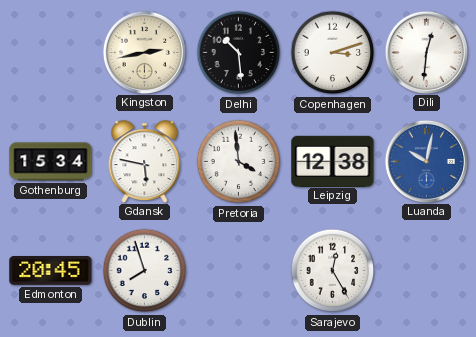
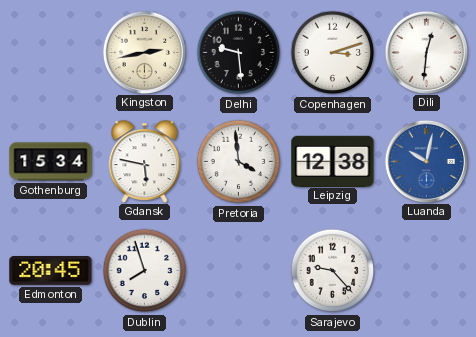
Delhi: 10:29 -> 9:29 (239, 53)
Sarajevo: 12:25 -> 9:23 (333, 271)
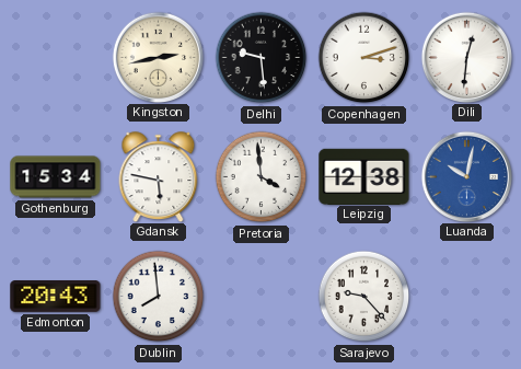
Edmonton: 20:45 -> 20:43 (56, 297)
Dublin: 7:57 -> 7:59 (159, 297)
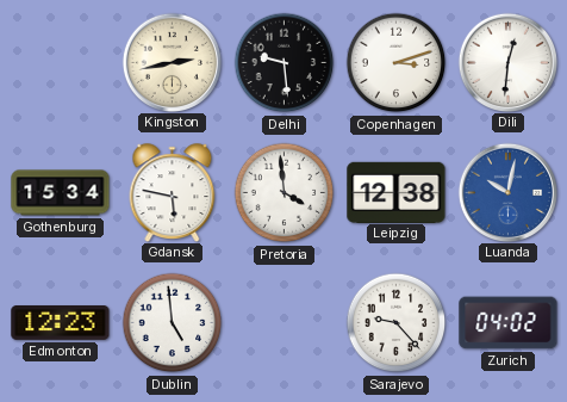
Edmonton: 20:43 -> 12:23 (61, 323)
Dublin: 7:59 -> 4:59 (173, 323)
Zurich: none -> 04:02 (509, 323)
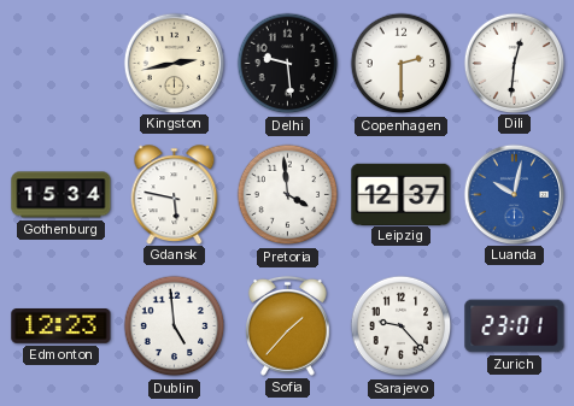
Copenhagen: 3:12 -> 2:30 (402, 64)
Leipzig: 12:38 -> 12:37 (402, 194)
Sofia: none -> 1:37 (288, 325)
Zurich: 04:02 -> 23:01 (515, 326)
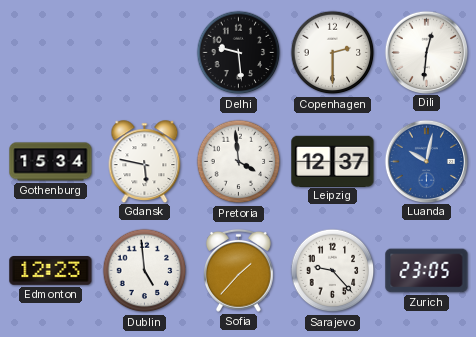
Kingston: 2:43 -> none (174, 63)
Zurich: 23:01 -> 23:05 (427, 271)
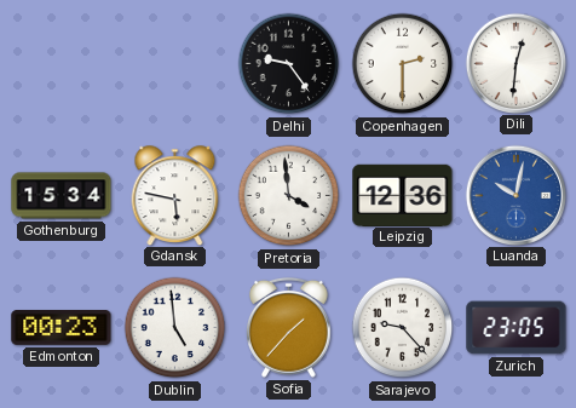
Delhi: 9:29 -> 9:24 (289, 64)
Leipzig: 12:37 -> 12:36 (403, 195)
Edmonton: 12:23 -> 00:23 (62, 328)
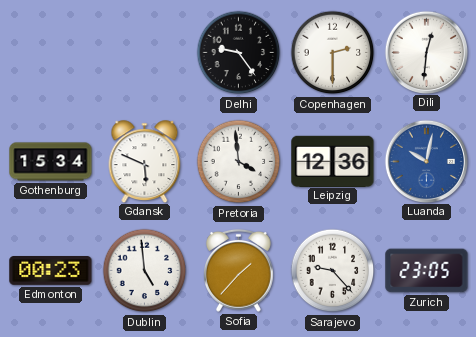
Gdansk: 5:47 -> 5:49 (145, 161)
